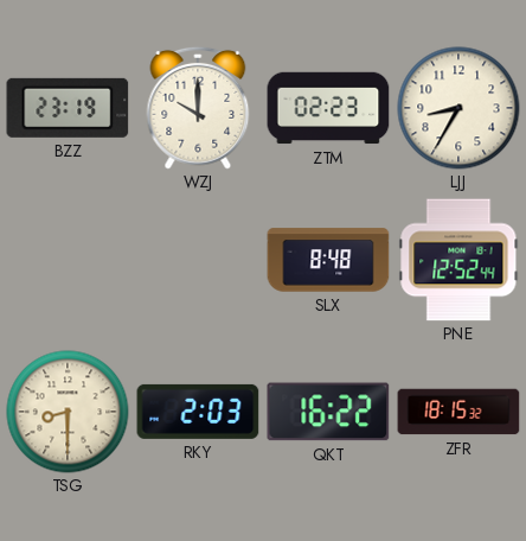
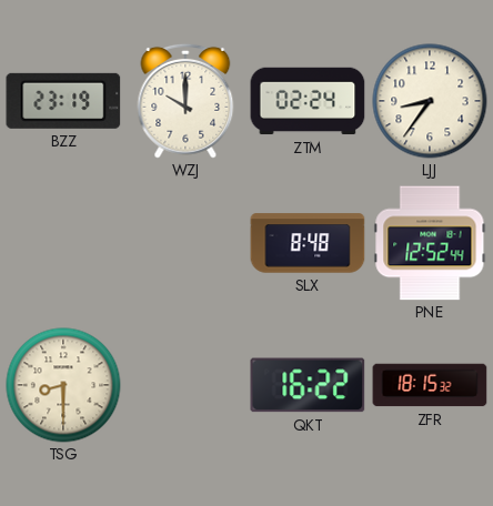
ZTM: 02:23 -> 02:24 (308, 101)
LJJ: 8:35 -> 8:36 (430, 101)
RKY: 2:03 -> none (198, 412)
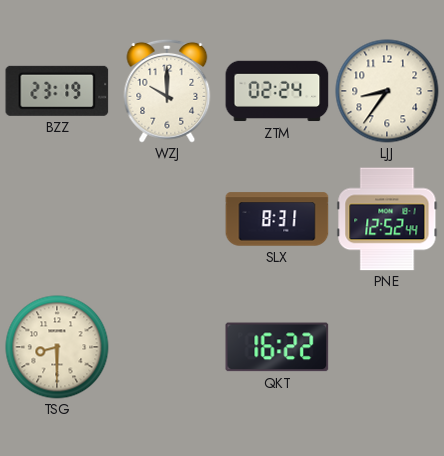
SLX: 8:48 -> 8:31 (277, 219)
ZFR: 18:15 -> none (430, 385)
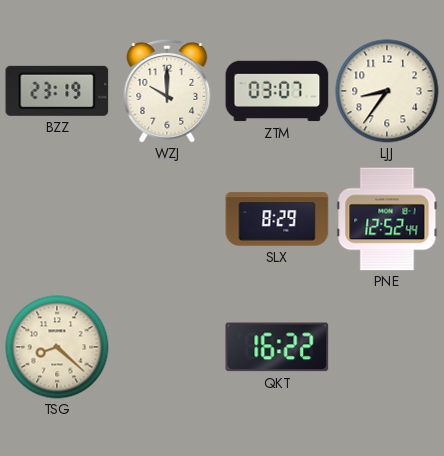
ZTM: 02:24 -> 03:07 (277, 91)
SLX: 8:31 -> 8:29 (277, 219)
TSG: 8:30 -> 8:22 (57, 347)
